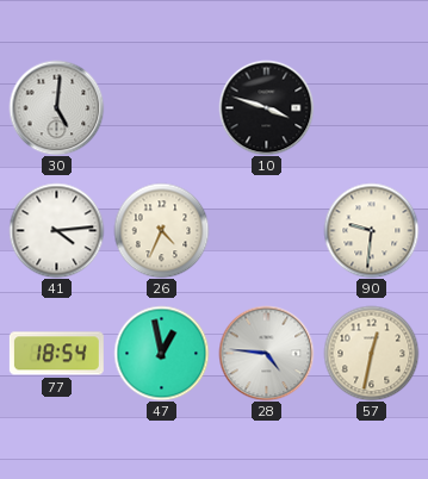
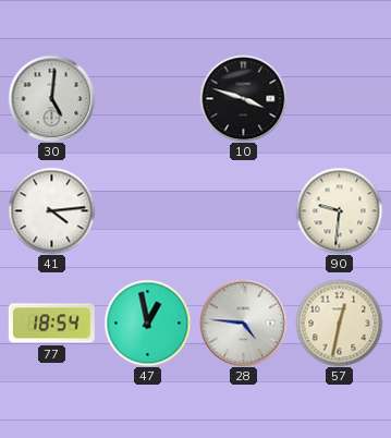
26: 4:34 -> none (161, 230)
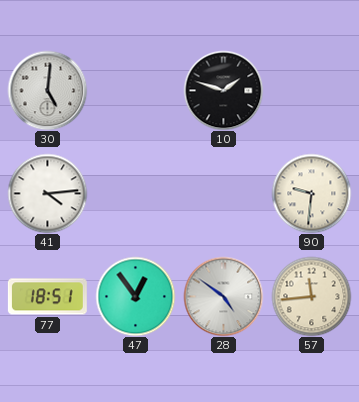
10: 3:48 -> 1:48 (223, 90)
77: 18:54 -> 18:51 (47, 297)
47: 12:58 -> 12:54 (135, 296)
28: 4:46 -> 4:51 (223, 296)
57: 12:32 -> 11:44 (311, 296)
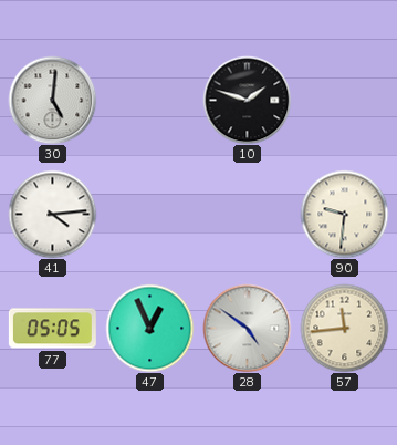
77: 18:51 -> 05:05 (52, 329)
47: 12:54 -> 12:56 (149, 328)
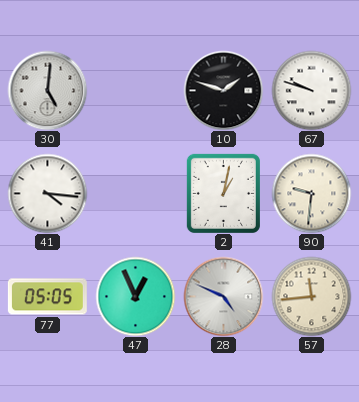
67: none -> 9:48 (311, 90)
41: 4:14 -> 4:16 (47, 193)
2: none -> 1:02 (223, 193)
28: 4:51 -> 4:49 (223, 296)
